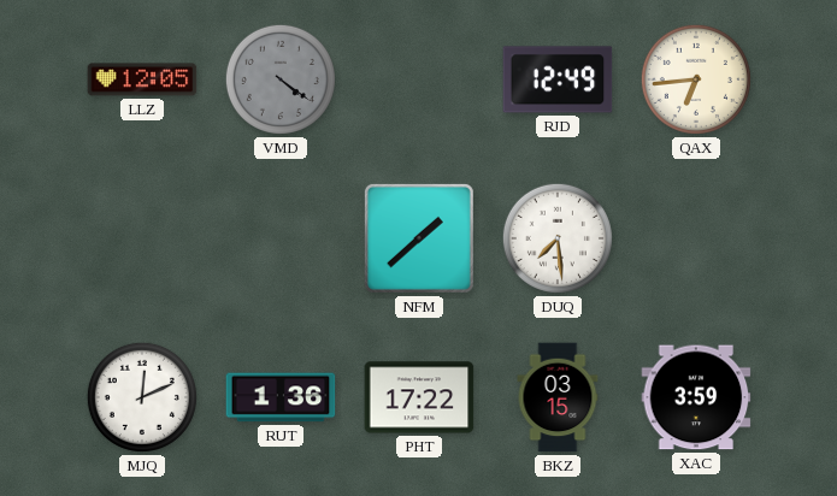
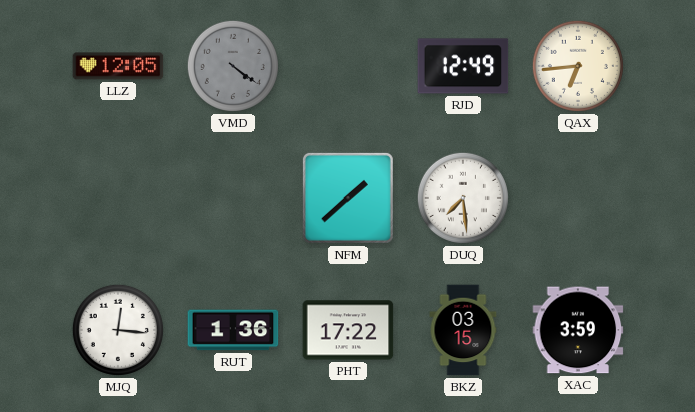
MJQ: 12:11 -> 12:16 (118, 330)
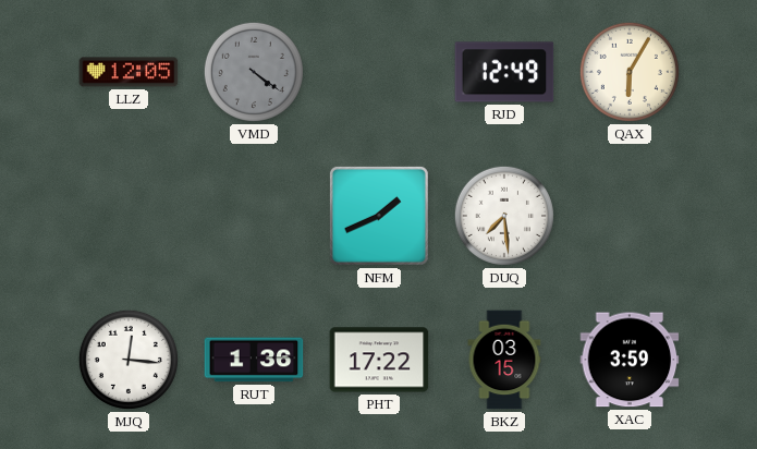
QAX: 6:44 -> 6:05 (630, 72)
NFM: 1:38 -> 1:41 (379, 216)
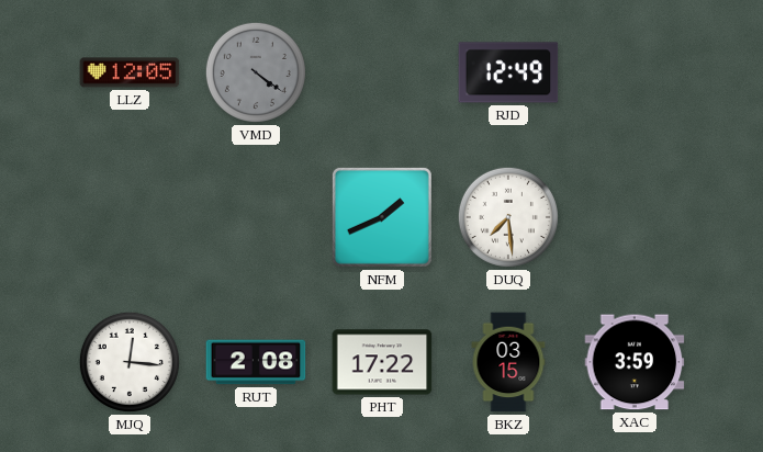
QAX: 6:05 -> none (630, 72)
RUT: 1:36 -> 2:08 (256, 362)
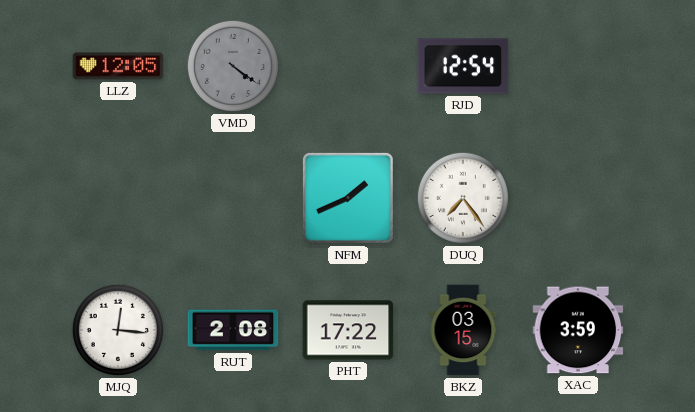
RJD: 12:49 -> 12:54 (463, 66)
DUQ: 7:29 -> 7:24 (463, 198)
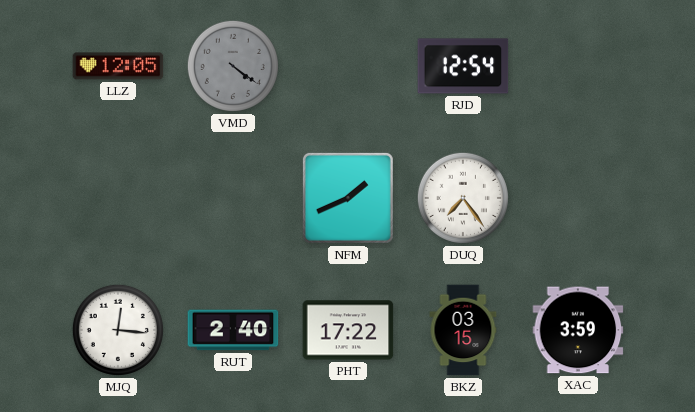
RUT: 2:08 -> 2:40 (233, 330)
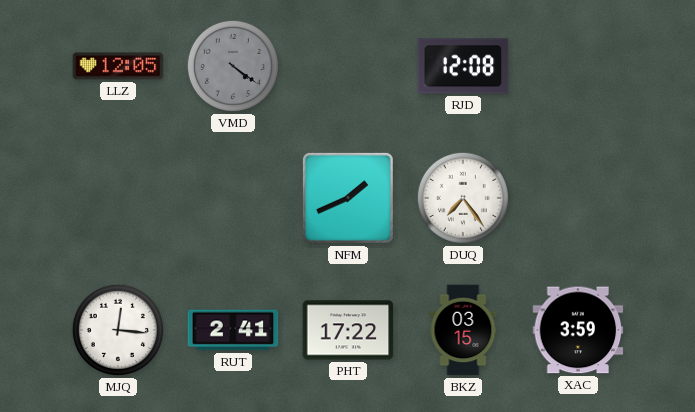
RJD: 12:54 -> 12:08 (463, 66)
RUT: 2:40 -> 2:41 (233, 330)
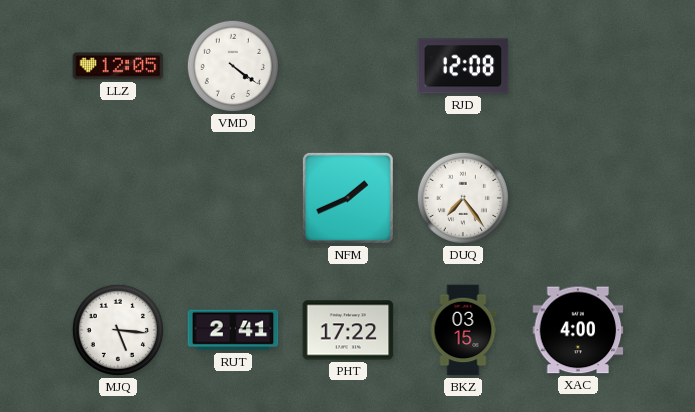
VMD dial: grey -> white (233, 66)
MJQ: 12:16 -> 5:16 (118, 330)
XAC: 3:59 -> 4:00 (578, 330)
